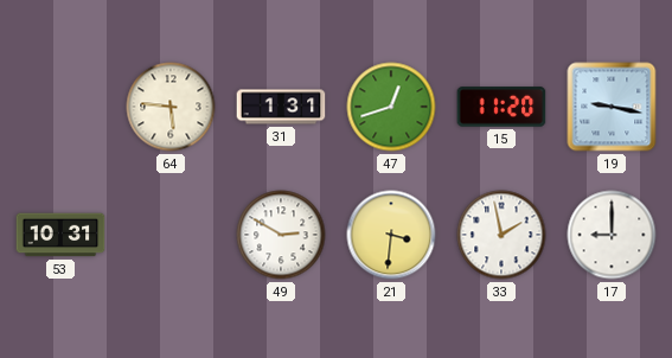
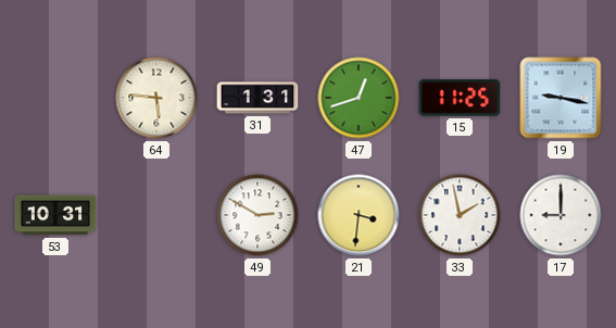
15: 11:20 -> 11:25 (460, 98)
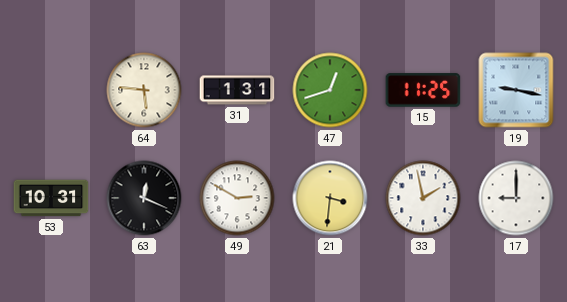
63: none -> 12:19 (144, 198)
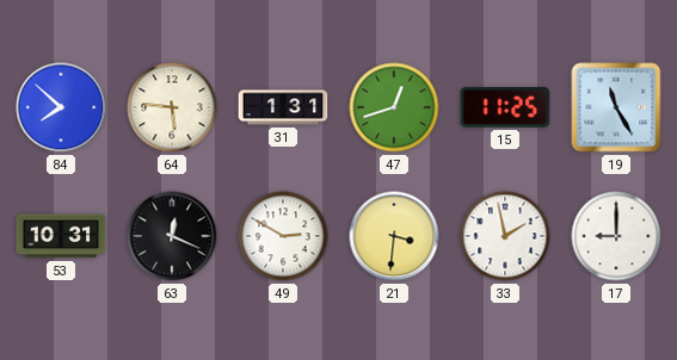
84: none -> 7:52 (61, 107)
19: 9:17 -> 11:25 (616, 107)
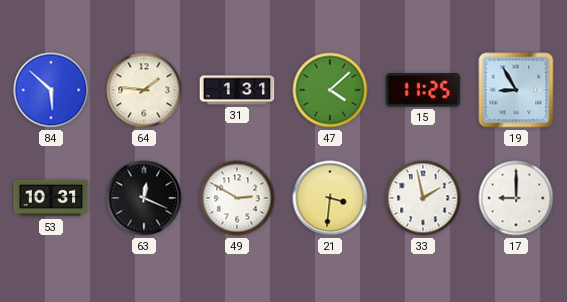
84: 7:52 -> 5:52 (51, 90)
64: 5:46 -> 1:46 (144, 90)
47: 12:42 -> 4:08 (330, 90)
19: 11:25 -> 8:55 (516, 90)
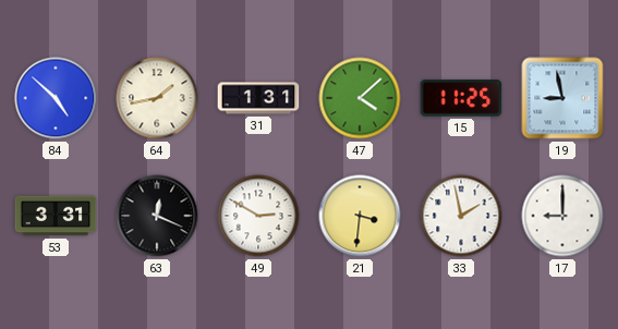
84: 5:52 -> 4:52 (56, 98)
64: 1:46 -> 1:43 (157, 98)
19: 8:55 -> 8:58 (562, 98)
53: 10:31 -> 3:31 (56, 216)
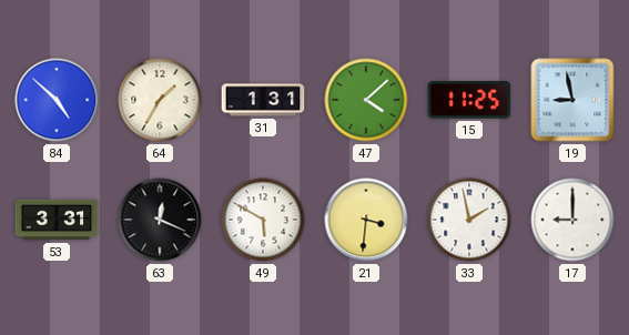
64: 1:43 -> 1:35 (160, 100)
49: 2:50 -> 5:50 (263, 220)
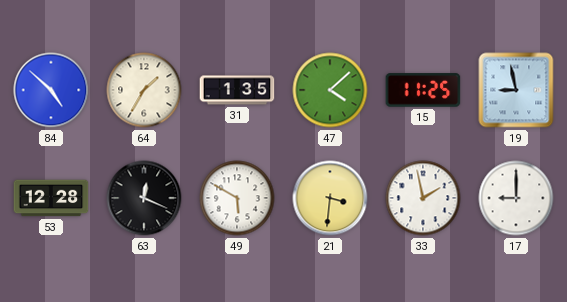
31: 1:31 -> 1:35 (237, 90)
53: 3:31 -> 12:28 (51, 198)
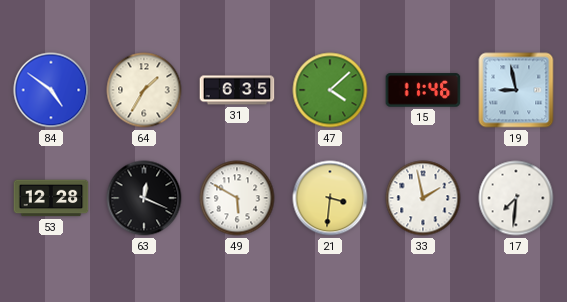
84: 4:52 -> 4:51 (51, 90)
31: 1:35 -> 6:35 (237, 90)
15: 11:25 -> 11:46 (423, 90)
17: 9:00 -> 7:31 (516, 198)
